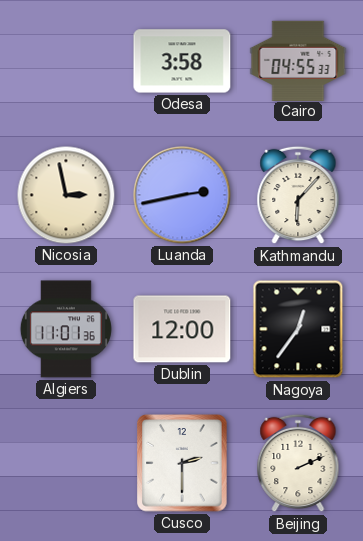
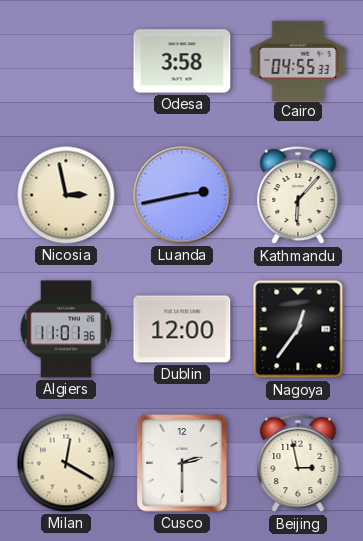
Milan: none -> 12:20 (66, 463)
Beijing: 2:11 -> 2:58 (298, 463)
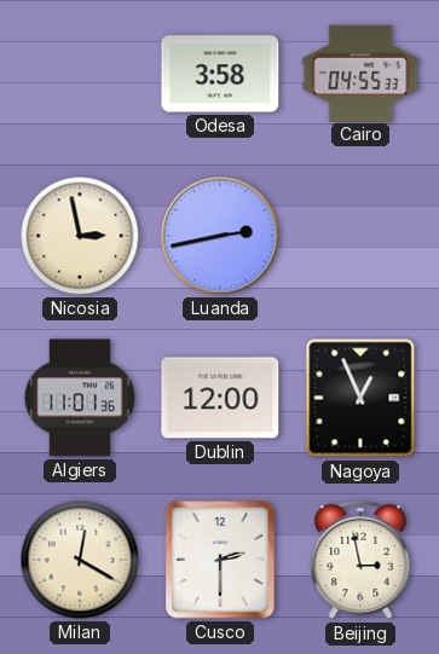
Kathmandu: 6:07 -> none (298, 195)
Nagoya: 12:36 -> 12:56 (360, 398)
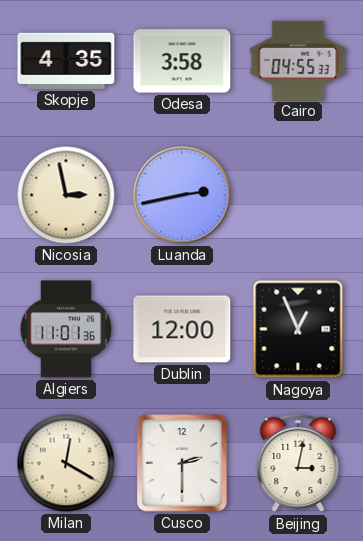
Skopje: none -> 4:35 (66, 61)
Beijing: 2:58 -> 3:02 (298, 463)
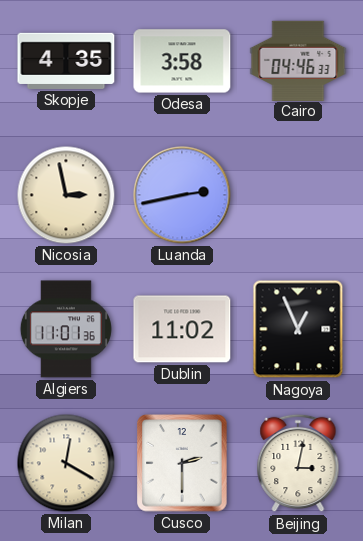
Cairo: 04:55 -> 04:46 (298, 60)
Dublin: 12:00 -> 11:02 (182, 329)
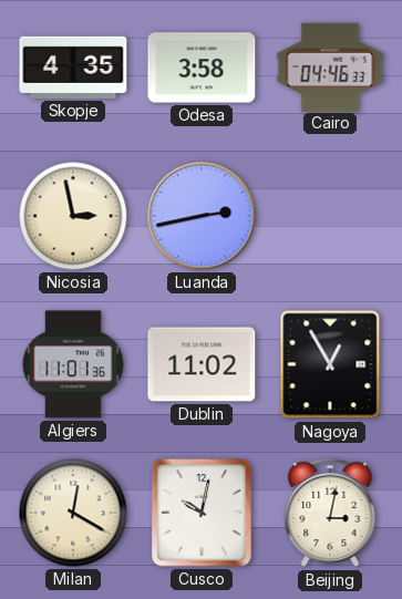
Nagoya: 12:56 -> 12:55 (330, 364)
Cusco: 2:30 -> 10:02 (202, 513)
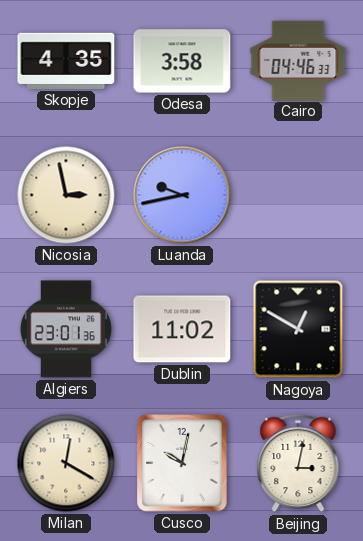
Luanda: 2:43 -> 9:43 (182, 195)
Algiers: 11:01 -> 23:01 (66, 329)
Nagoya: 12:55 -> 12:50 (298, 329)
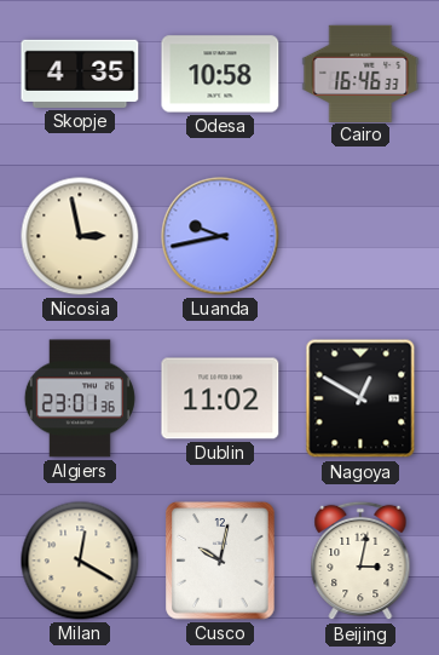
Odesa: 3:58 -> 10:58 (220, 74)
Cairo: 04:46 -> 16:46 (360, 73)
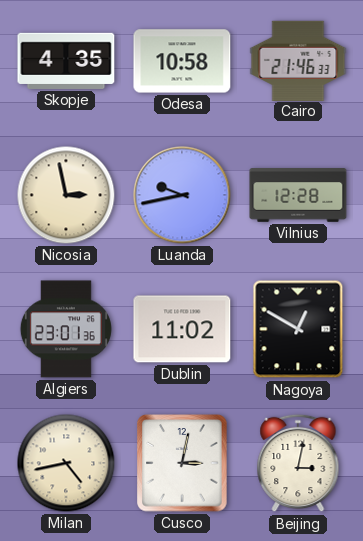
Cairo: 16:46 -> 21:46 (298, 60)
Vilnius: none -> 12:28 (298, 195)
Milan: 12:20 -> 4:43 (66, 463)
Cusco: 10:02 -> 3:02 (182, 463)
